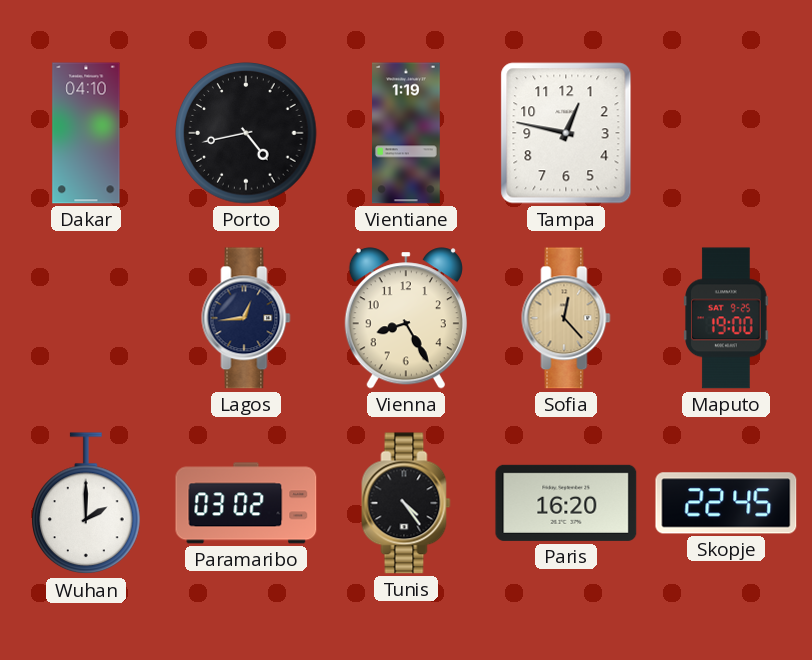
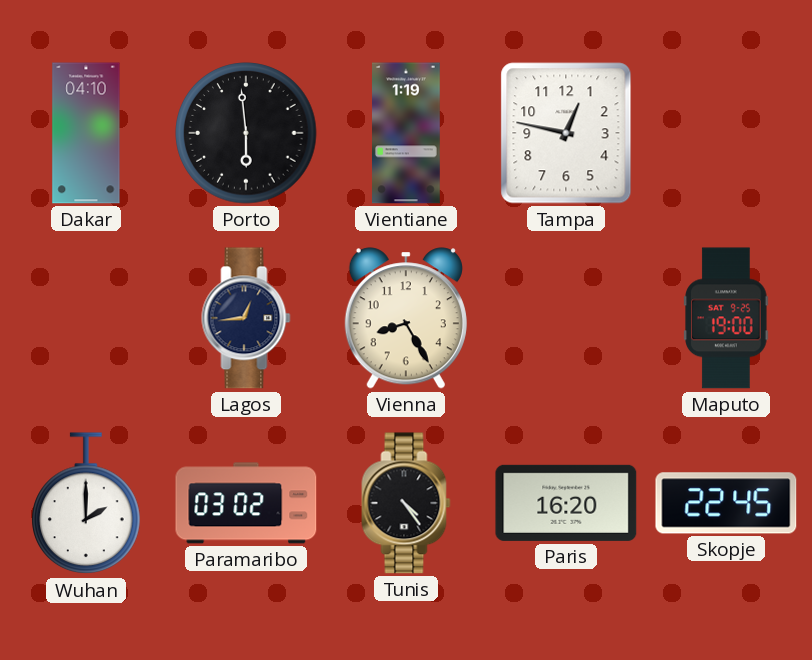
Porto: 4:43 -> 5:59 (246, 133)
Sofia: 12:23 -> none (566, 318)
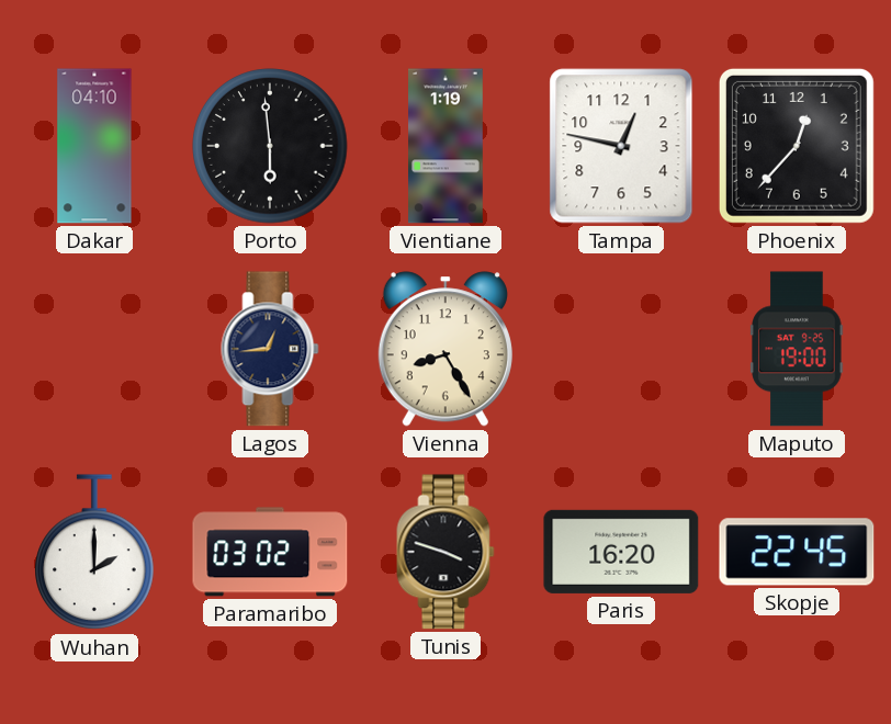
Phoenix: none -> 12:37 (797, 146)
Tunis: 4:24 -> 3:48 (446, 552)
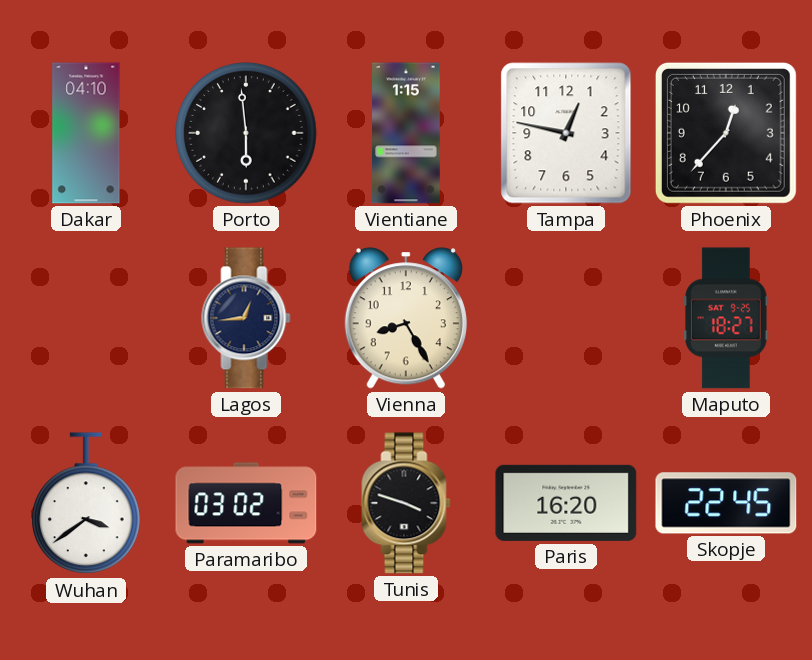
Vientiane: 1:19 -> 1:15 (407, 133)
Maputo: 19:00 -> 18:27 (726, 318)
Wuhan: 2:00 -> 3:39 (86, 504)
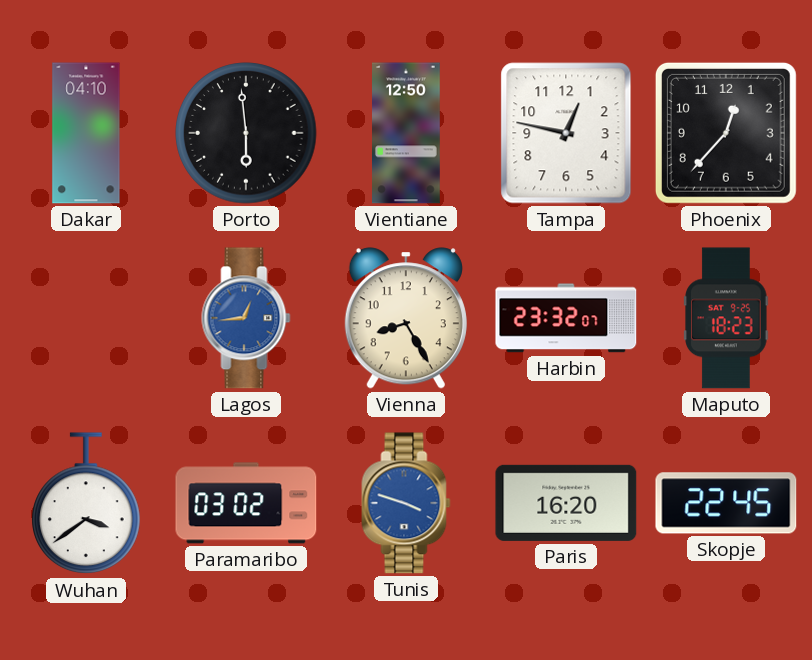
Vientiane: 1:15 -> 12:50 (407, 133)
Lagos dial: navy -> blue (246, 318)
Harbin: none -> 23:32 (566, 318)
Maputo: 18:27 -> 18:23 (726, 318)
Tunis dial: black -> blue (406, 503)
